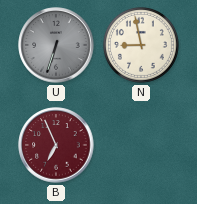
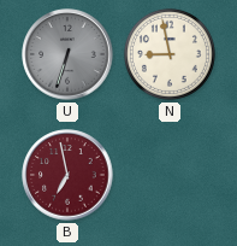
B: 6:56 -> 6:58 (67, 175)
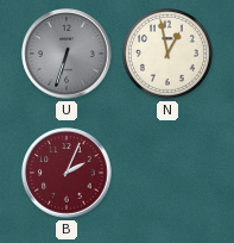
N: 8:58 -> 12:58 (167, 54)
B: 6:58 -> 2:04 (67, 173)
